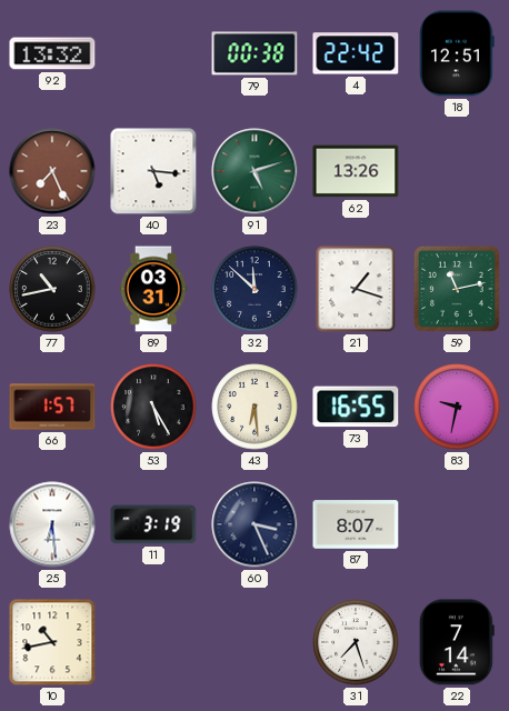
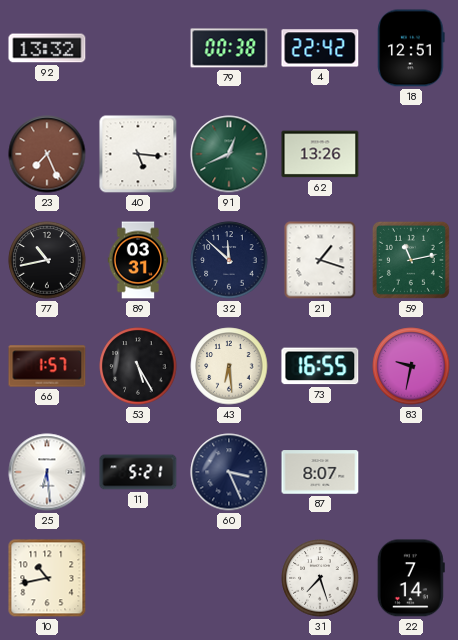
91: 5:12 -> 12:41 (229, 154)
11: 3:19 -> 5:21 (138, 472)
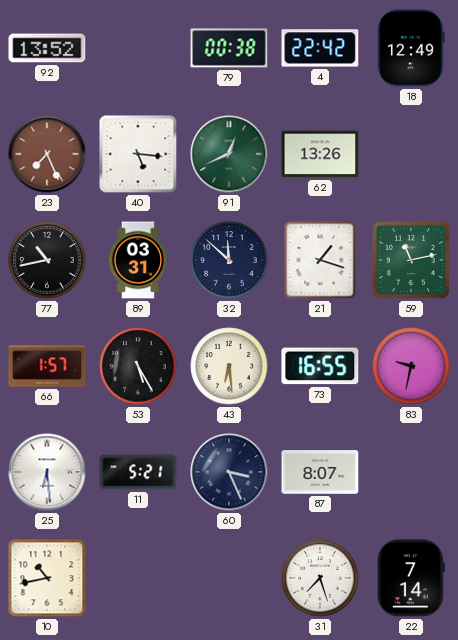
92: 13:32 -> 13:52 (47, 48)
18: 12:51 -> 12:49 (411, 48)
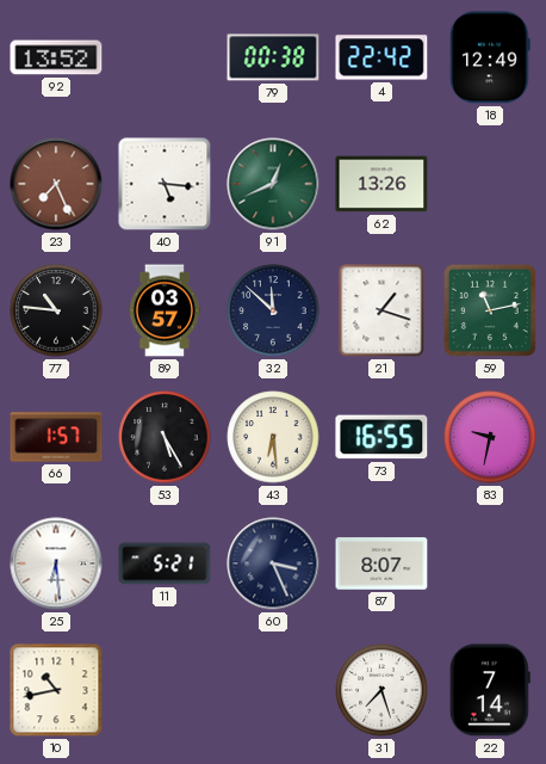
77: 10:43 -> 10:46 (56, 310)
89: 03:31 -> 03:57 (165, 310)
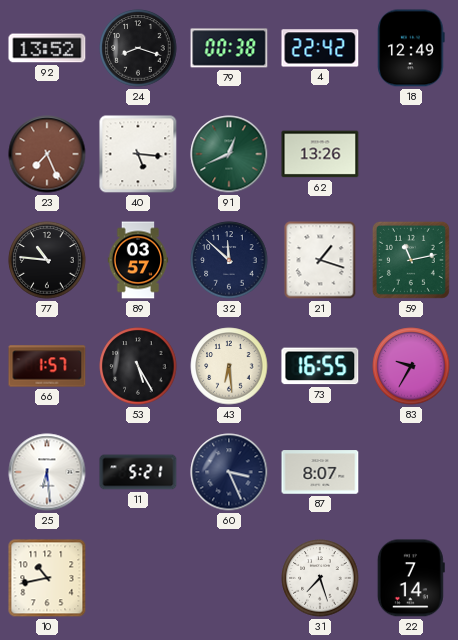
24: none -> 8:18 (138, 48)
83: 9:32 -> 9:35 (411, 366)
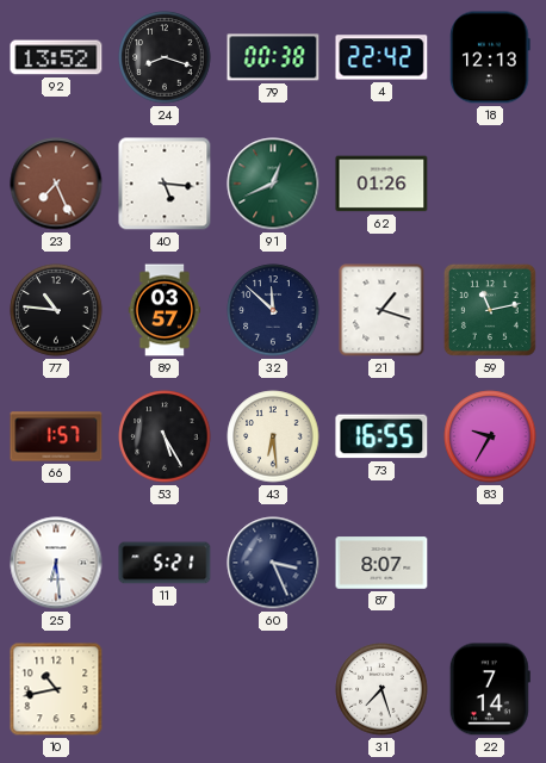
18: 12:49 -> 12:13 (490, 57)
62: 13:26 -> 01:26 (381, 184)
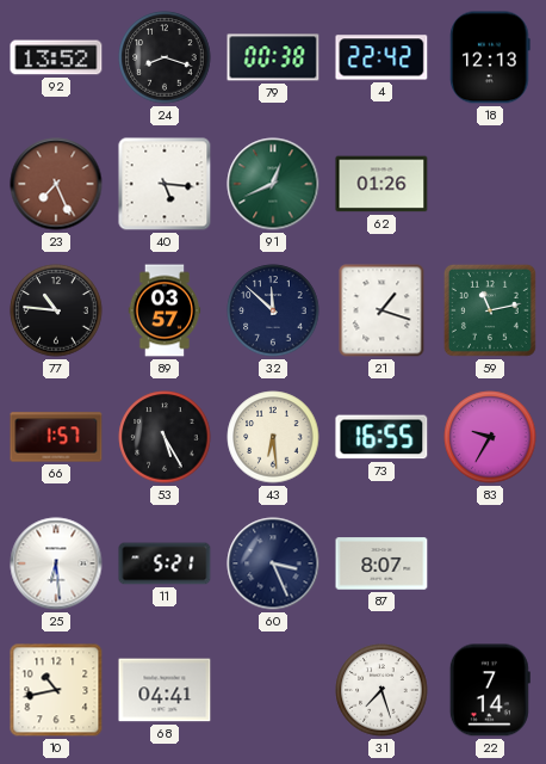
68: none -> 04:41 (165, 690)
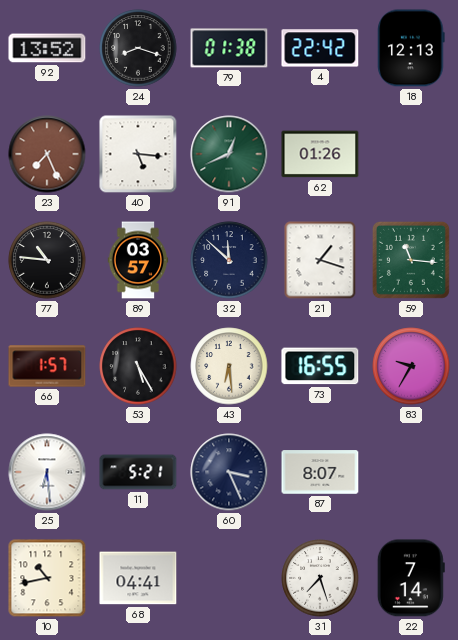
79: 00:38 -> 01:38 (229, 48)
59: 11:13 -> 11:16 (411, 260)
